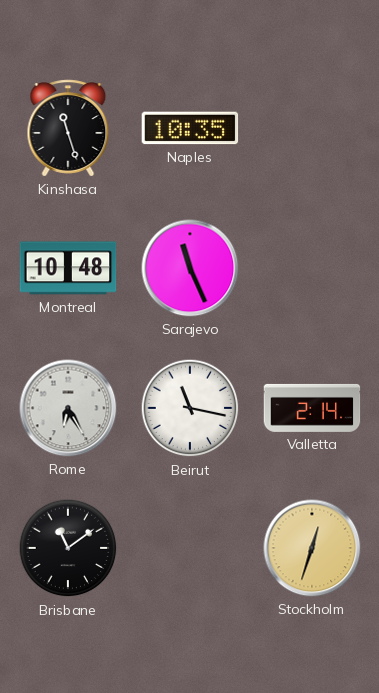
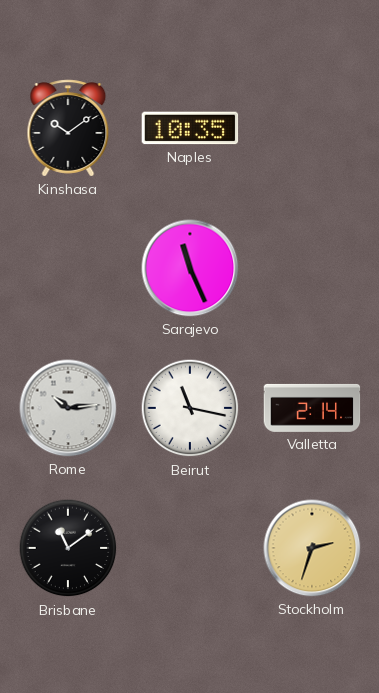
Kinshasa: 11:27 -> 10:09 (68, 128)
Montreal: 10:48 -> none (68, 268)
Rome: 6:25 -> 10:14 (68, 408)
Stockholm: 12:33 -> 2:33 (312, 548)
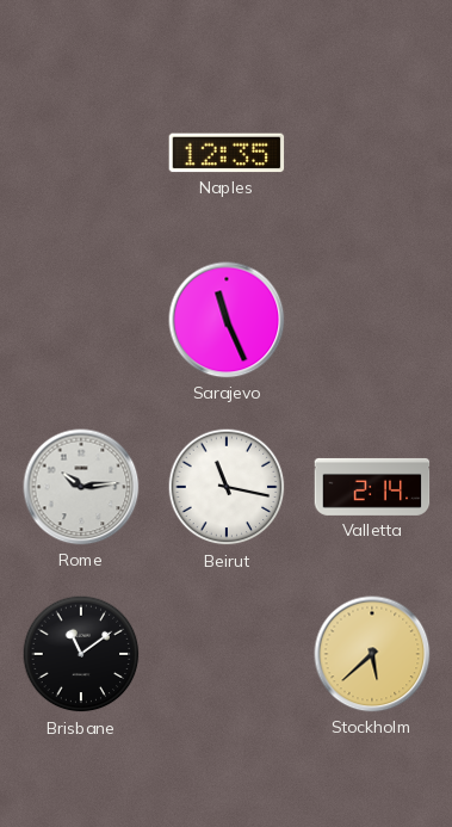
Kinshasa: 10:09 -> none (68, 128)
Naples: 10:35 -> 12:35 (227, 153)
Stockholm: 2:33 -> 5:38 (372, 654)
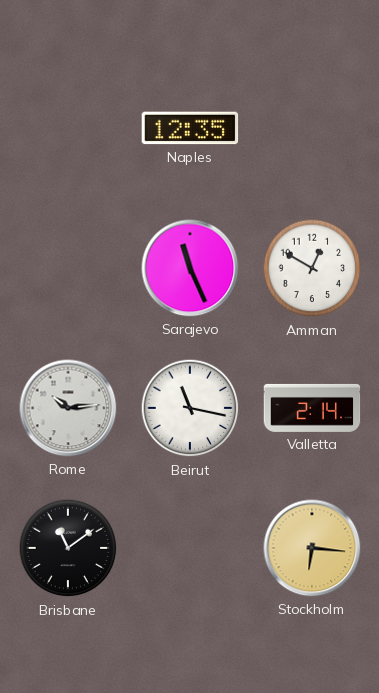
Amman: none -> 12:50 (312, 268)
Stockholm: 5:38 -> 6:16 (312, 548)
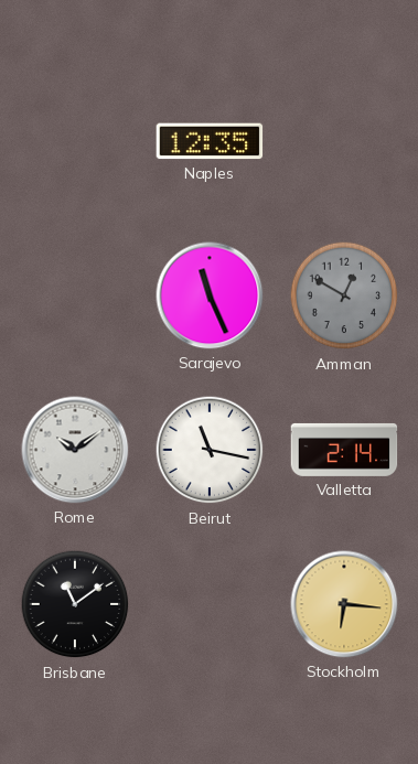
Amman dial: white -> grey (344, 295)
Rome: 10:14 -> 10:09 (75, 450)
